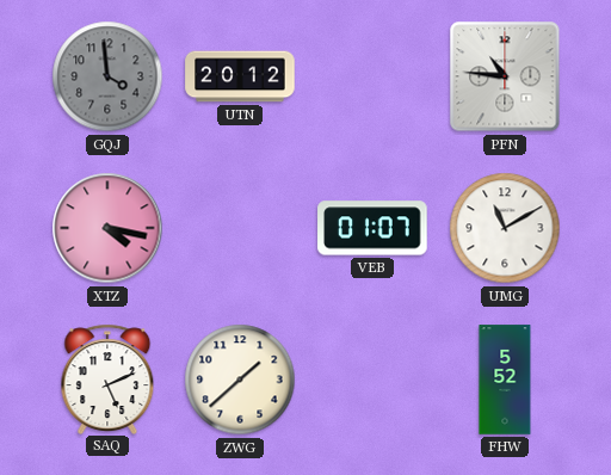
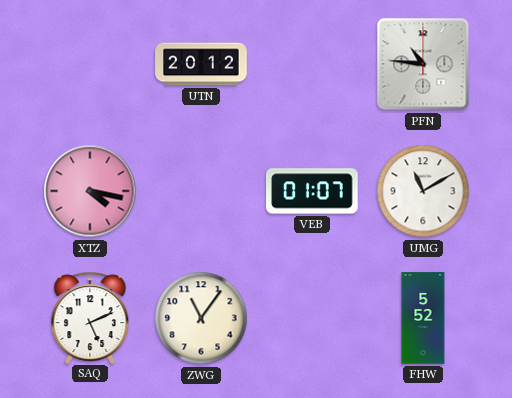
GQJ: 3:59 -> none (107, 76)
ZWG: 1:38 -> 11:06 (201, 318)
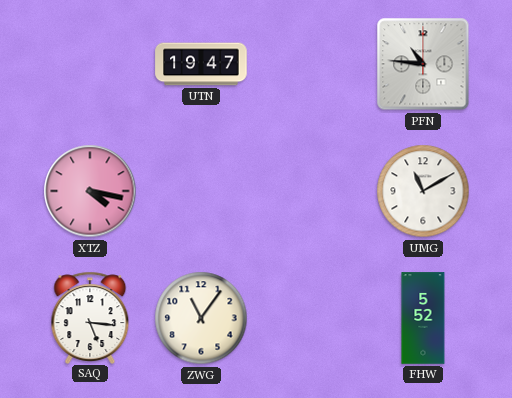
UTN: 20:12 -> 19:47 (201, 64)
VEB: 01:07 -> none (312, 191)
SAQ: 5:11 -> 5:16 (90, 317)
